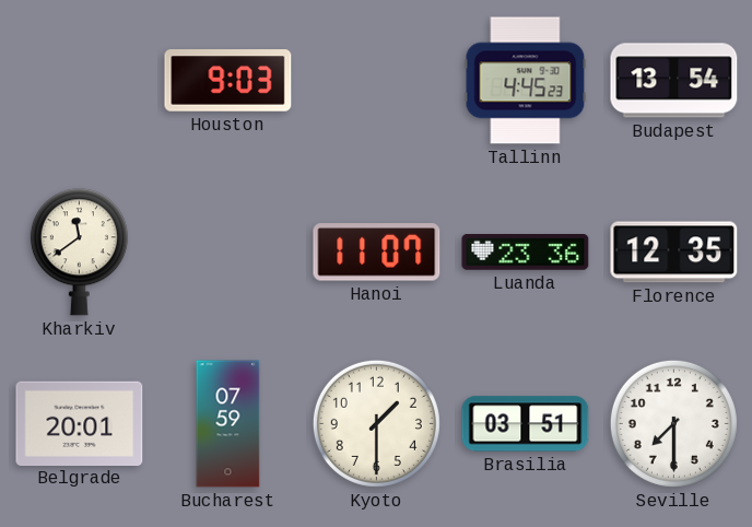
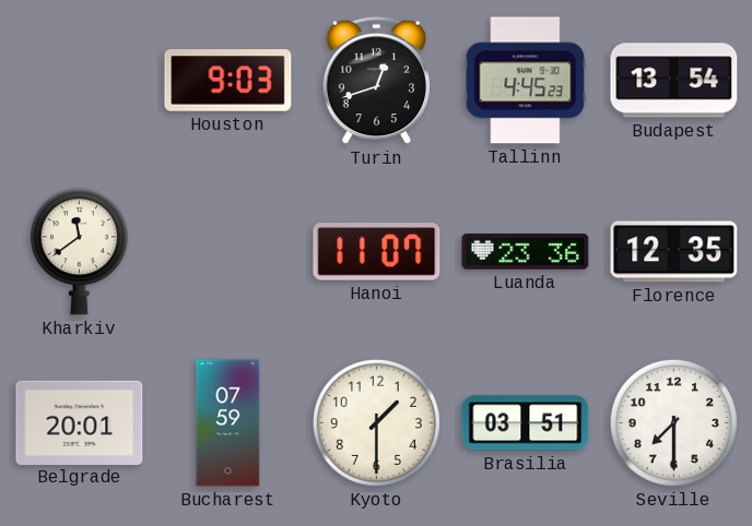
Turin: none -> 12:42 (377, 81)
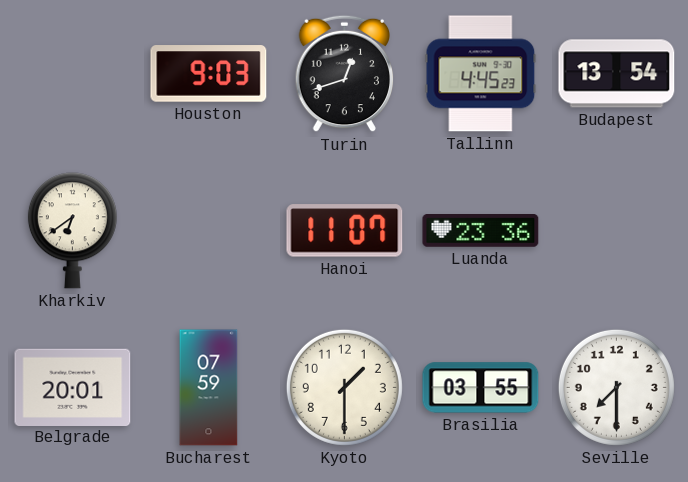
Kharkiv: 11:39 -> 6:39 (72, 231)
Florence: 12:35 -> none (674, 252)
Brasilia: 03:51 -> 03:55 (481, 388)
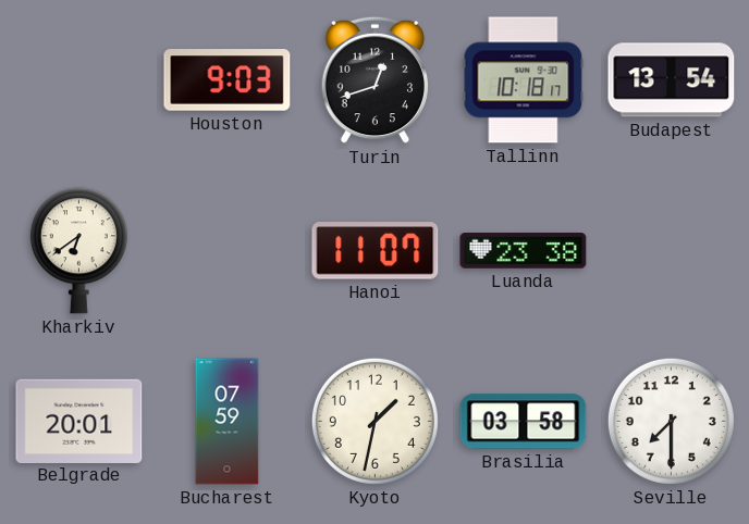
Tallinn: 4:45 -> 10:18 (524, 80)
Luanda: 23:36 -> 23:38 (524, 251)
Kyoto: 1:30 -> 1:32 (374, 421)
Brasilia: 03:55 -> 03:58 (524, 422)
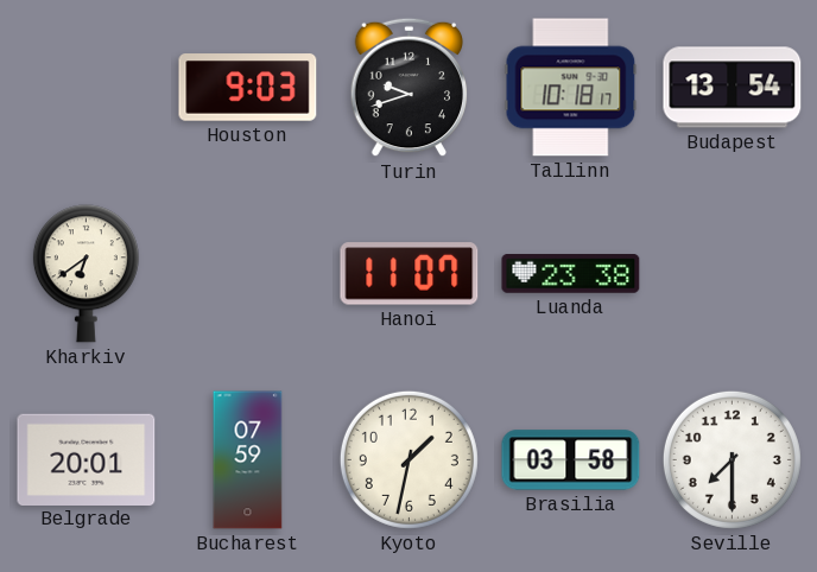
Turin: 12:42 -> 9:42 (410, 88)
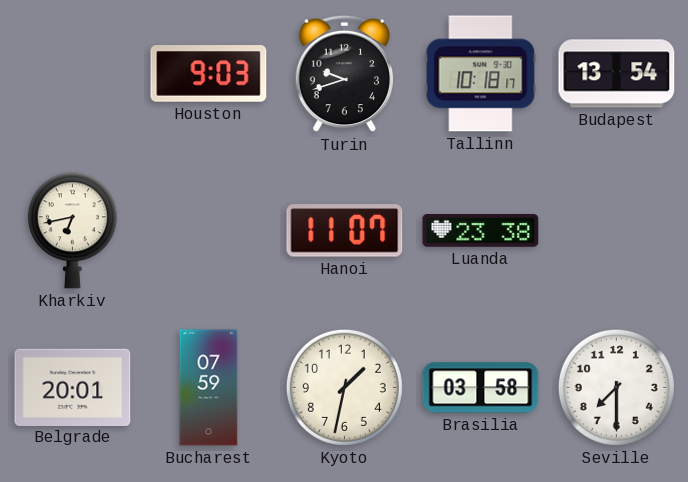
Kharkiv: 6:39 -> 6:43 (72, 231)
